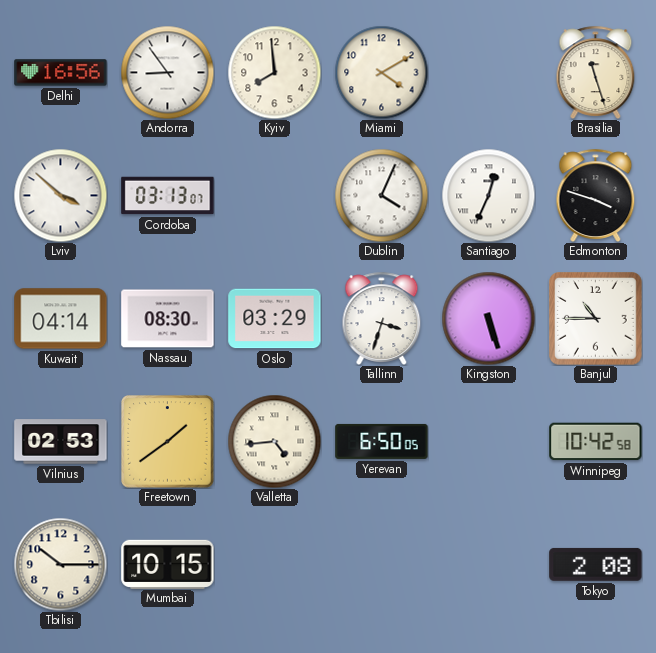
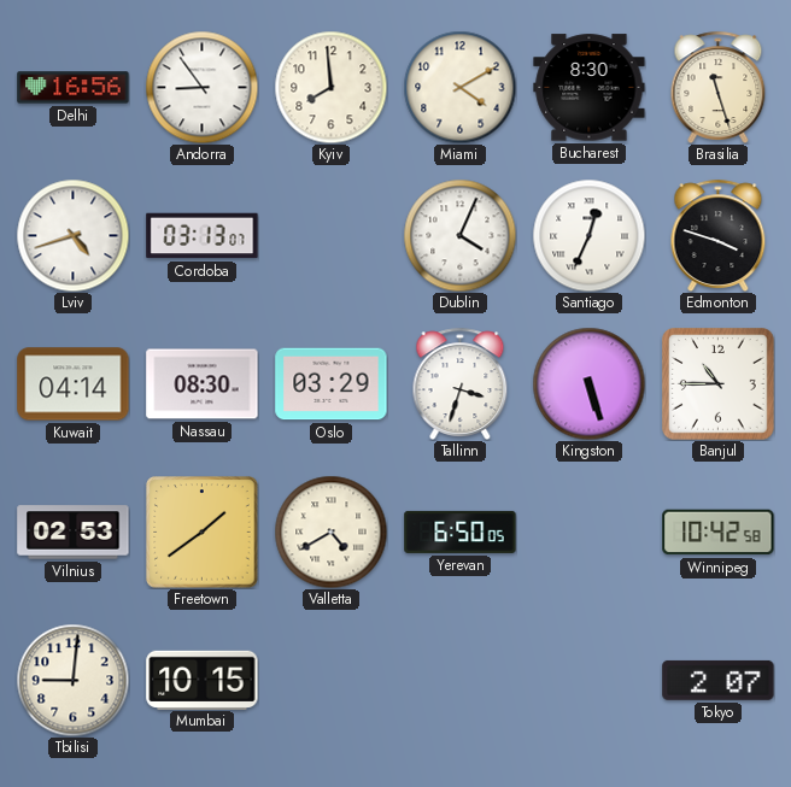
Bucharest: none -> 8:30 (590, 88)
Lviv: 3:52 -> 4:42 (72, 235)
Valletta: 4:44 -> 4:40 (330, 531)
Tbilisi: 10:15 -> 9:01 (72, 680)
Tokyo: 2:08 -> 2:07 (719, 680)
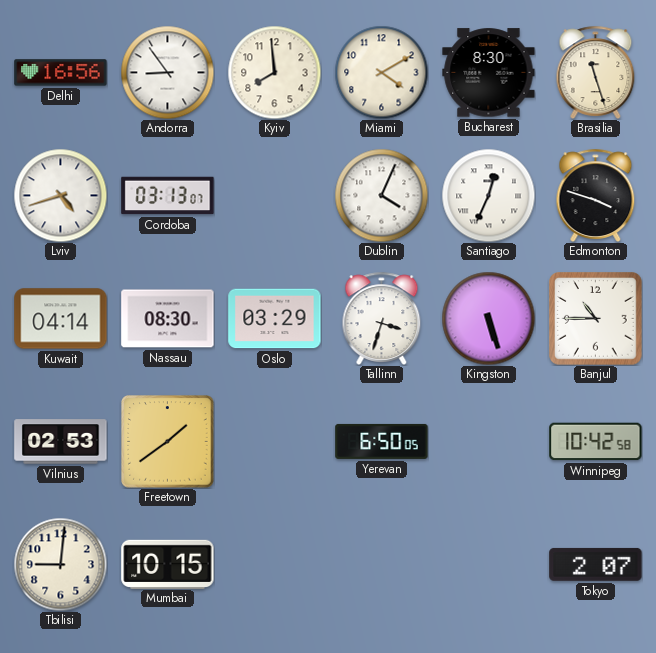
Valletta: 4:40 -> none (330, 531)
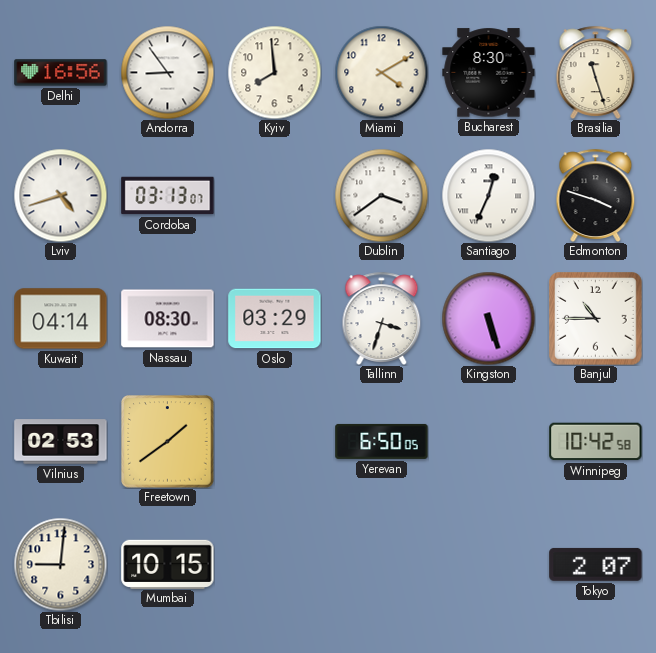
Dublin: 4:04 -> 3:39 (381, 195)
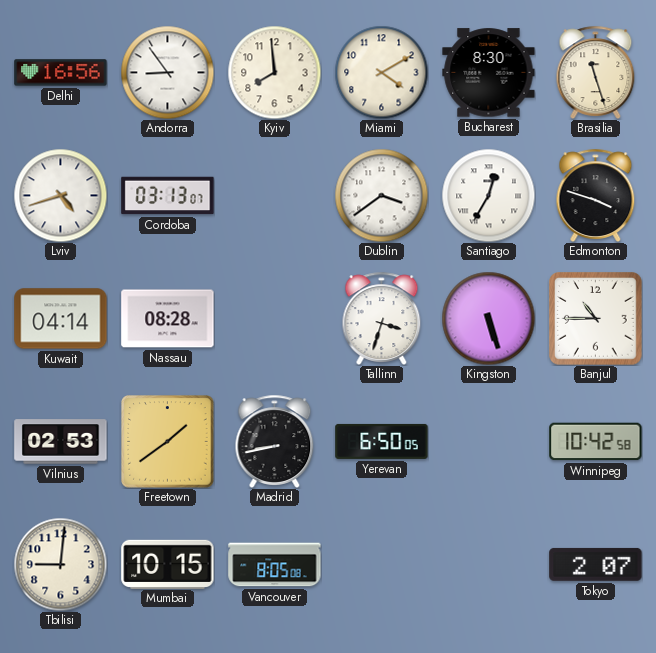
Santiago: 12:34 -> 12:35 (488, 195)
Nassau: 08:30 -> 08:28 (168, 319)
Oslo: 03:29 -> none (275, 319)
Madrid: none -> 8:43 (275, 441)
Vancouver: none -> 8:05 (275, 565)
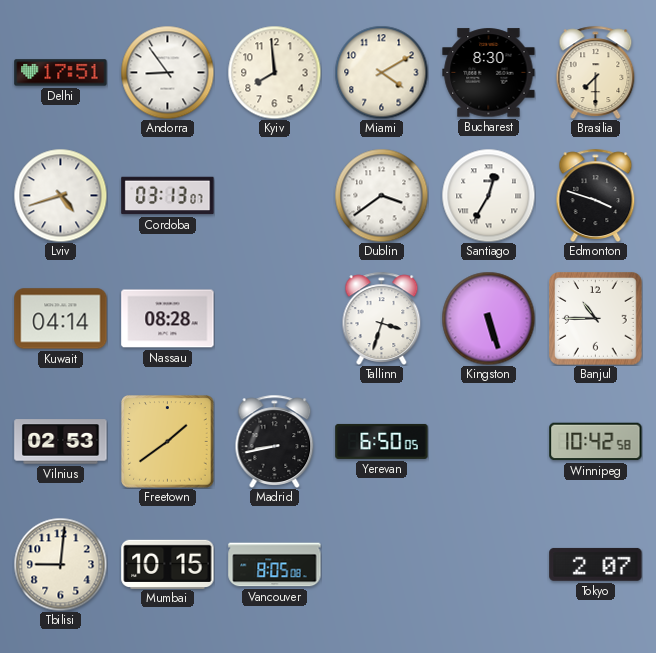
Delhi: 16:56 -> 17:51 (61, 73)
Brasilia: 11:27 -> 7:30 (596, 72)
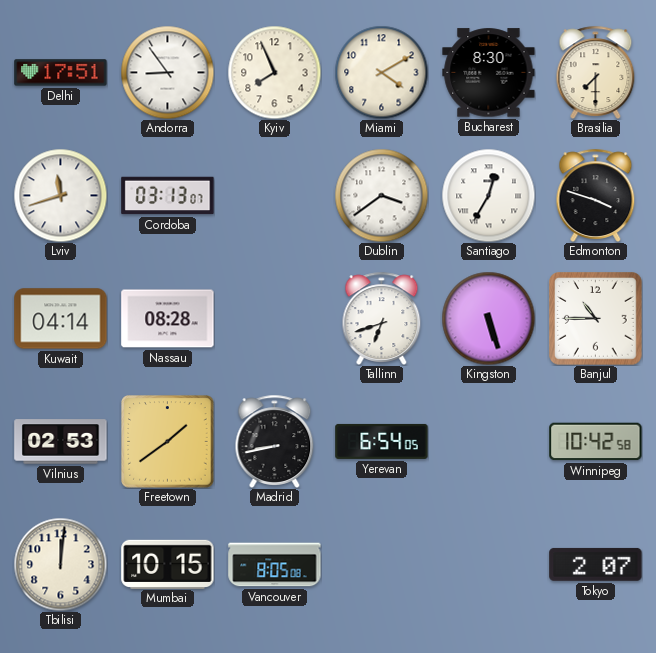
Kyiv: 7:59 -> 7:56 (274, 72)
Lviv: 4:42 -> 11:42 (60, 195)
Tallinn: 3:33 -> 6:42 (382, 318)
Yerevan: 6:50 -> 6:54 (382, 441)
Tbilisi: 9:01 -> 12:01 (60, 564)
